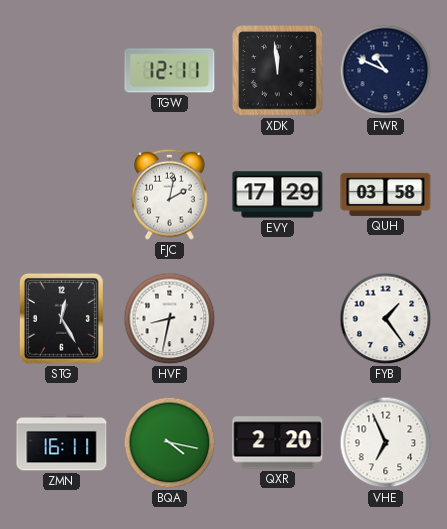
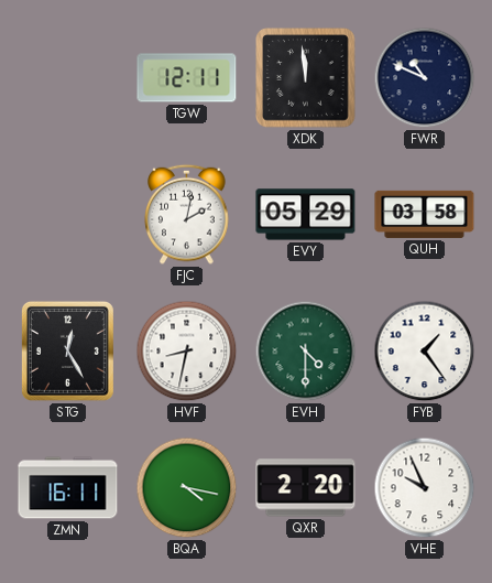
EVY: 17:29 -> 05:29 (306, 215)
EVH: none -> 4:30 (306, 352)
VHE: 6:56 -> 9:56 (425, 488)
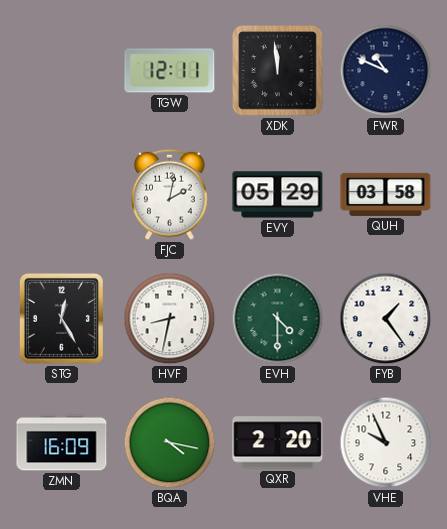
ZMN: 16:11 -> 16:09 (62, 443)
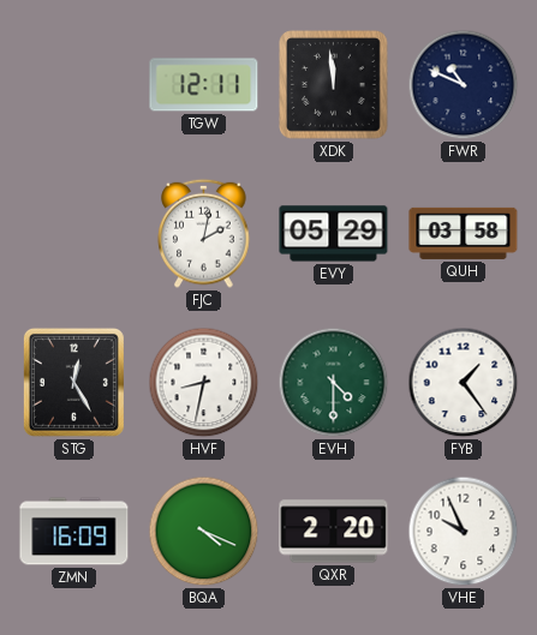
BQA: 4:17 -> 4:19 (204, 532)
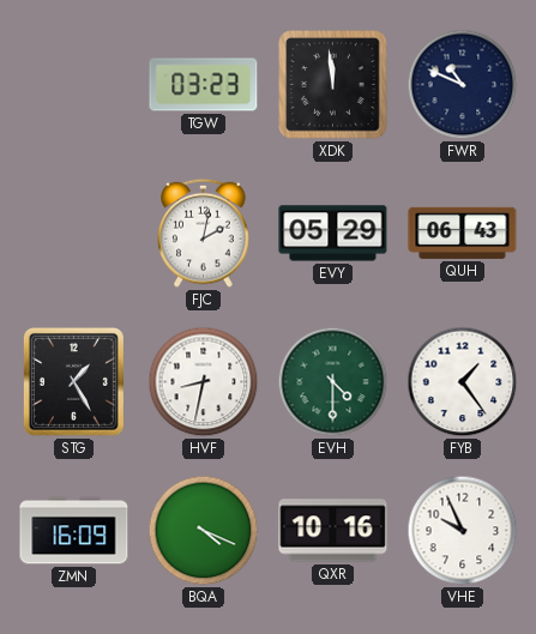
TGW: 12:11 -> 03:23 (204, 85)
QUH: 03:58 -> 06:43 (463, 233)
STG: 12:25 -> 1:25 (73, 381)
QXR: 2:20 -> 10:16 (333, 531)
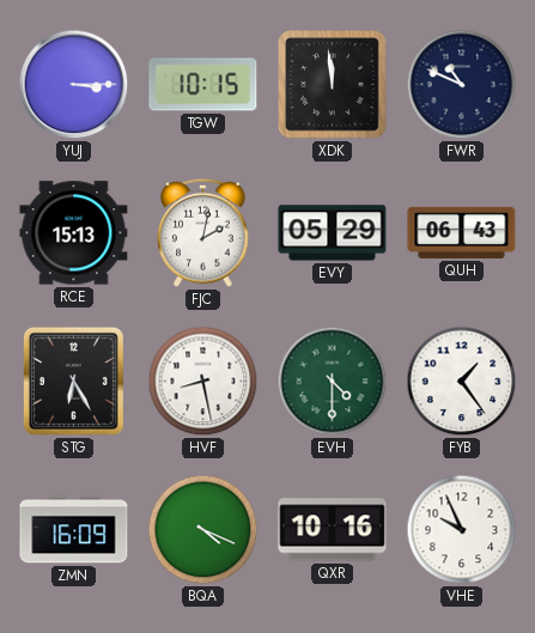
YUJ: none -> 3:15 (74, 85)
TGW: 03:23 -> 10:15 (203, 85)
RCE: none -> 15:13 (74, 233)
STG: 1:25 -> 6:25 (73, 381)
HVF: 8:32 -> 8:28 (203, 382)
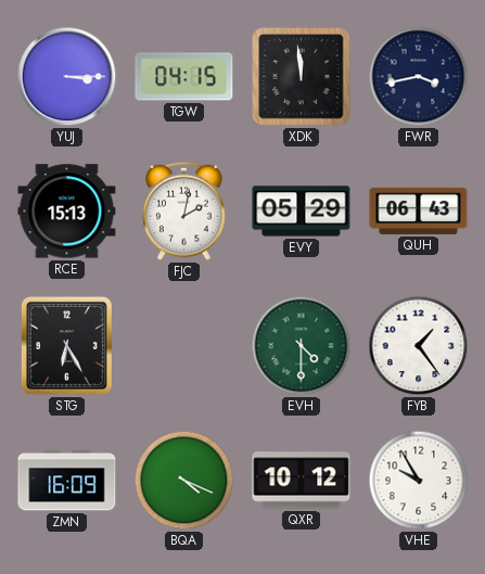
TGW: 10:15 -> 04:15 (184, 77)
FWR: 10:49 -> 3:43 (419, 77)
HVF: 8:28 -> none (203, 382)
QXR: 10:16 -> 10:12 (302, 481)
VHE: 9:56 -> 9:55 (419, 481)
